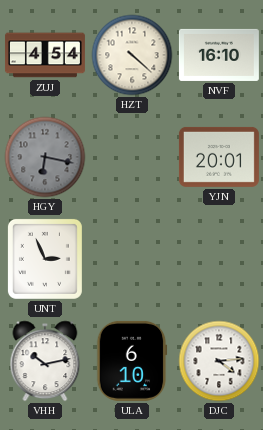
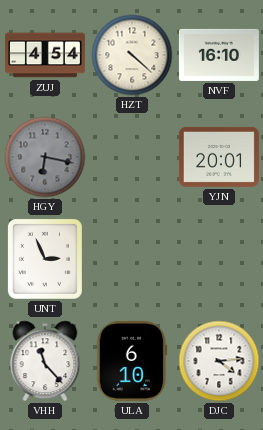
VHH: 10:13 -> 11:23 (45, 361)
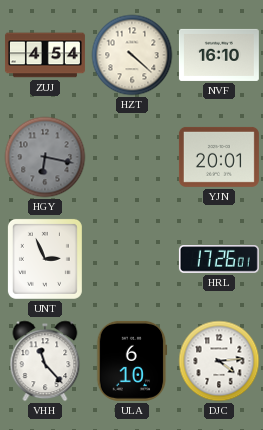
HRL: none -> 17:26 (219, 259)
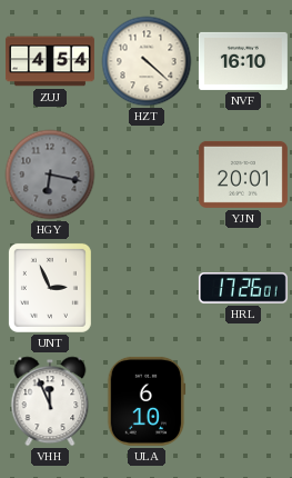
VHH: 11:23 -> 11:56 (50, 401)
DJC: 4:14 -> none (219, 361)
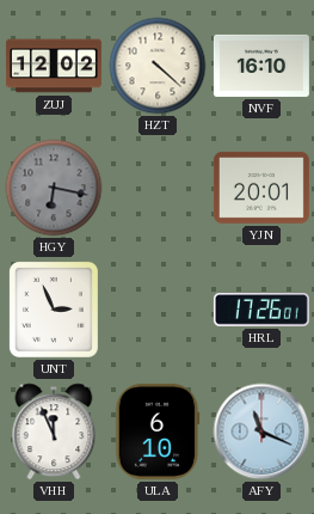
ZUJ: 4:54 -> 12:02 (54, 66)
AFY: none -> 11:19 (261, 432)
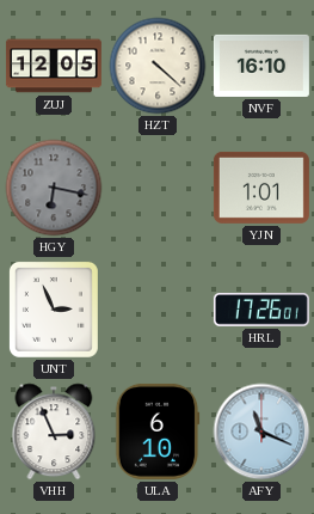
ZUJ: 12:02 -> 12:05 (54, 66)
YJN: 20:01 -> 1:01 (261, 188)
VHH: 11:56 -> 2:56 (54, 432)
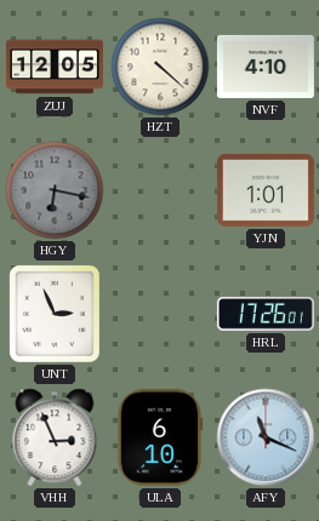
NVF: 16:10 -> 4:10 (266, 67)
